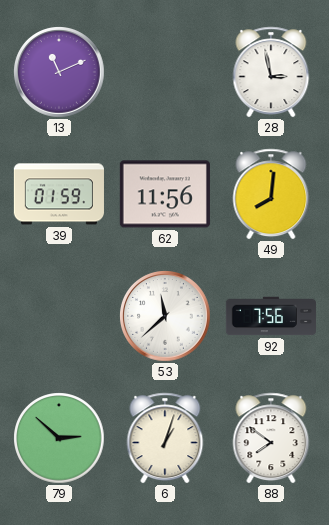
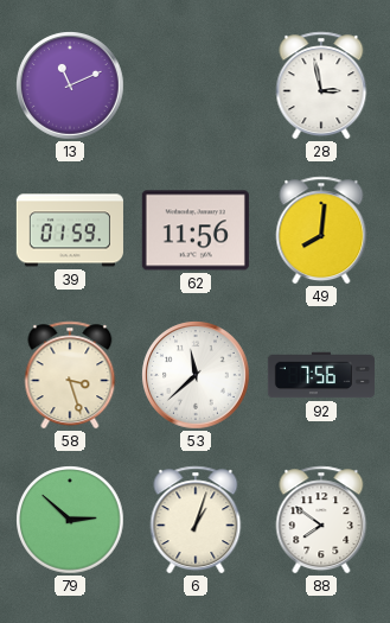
58: none -> 3:27 (70, 375)
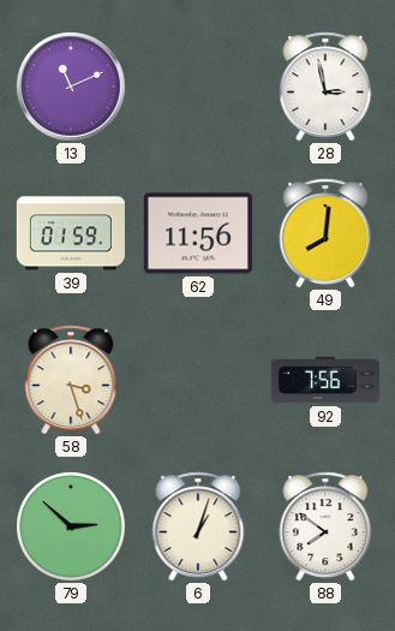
53: 11:38 -> none (197, 376)
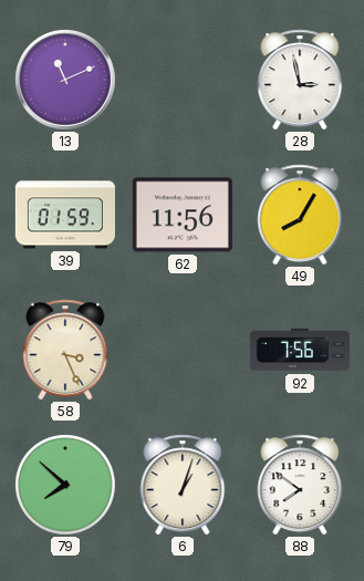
49: 8:01 -> 8:05 (300, 215)
58: 3:27 -> 3:26 (65, 350)
79: 2:52 -> 7:52 (65, 485)
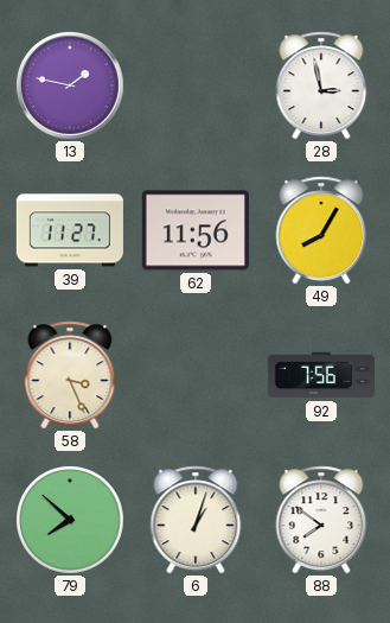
13: 11:11 -> 1:47 (71, 87)
39: 01:59 -> 11:27 (70, 230)
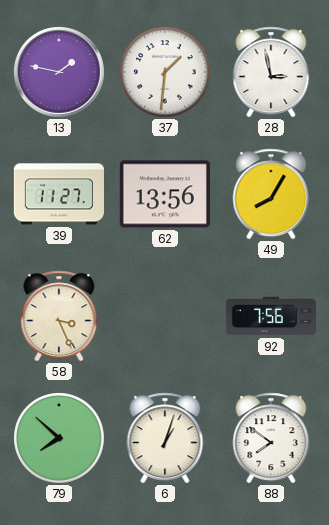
37: none -> 1:31 (165, 72)
62: 11:56 -> 13:56 (165, 194)
